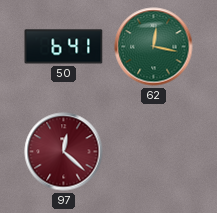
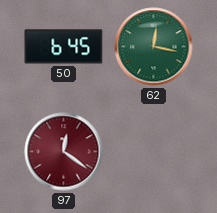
50: 6:41 -> 6:45 (64, 47)
97: 12:22 -> 12:21 (64, 152)
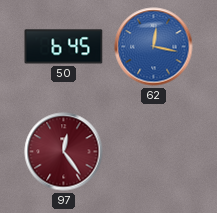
62 dial: green -> blue (154, 47)
97: 12:21 -> 12:24 (64, 152)
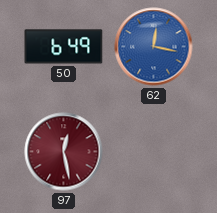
50: 6:45 -> 6:49 (64, 47)
97: 12:24 -> 12:28 (64, 152)
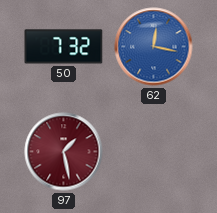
50: 6:49 -> 7:32 (64, 47)
97: 12:28 -> 1:28 (64, 152)
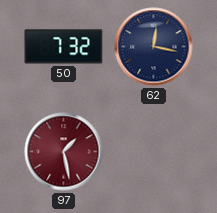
62 dial: blue -> navy (154, 47)
